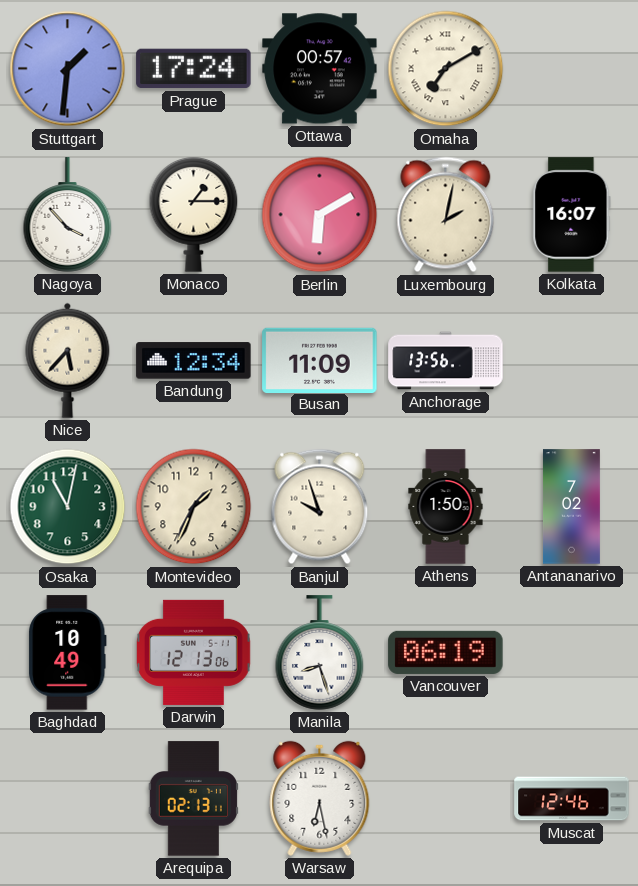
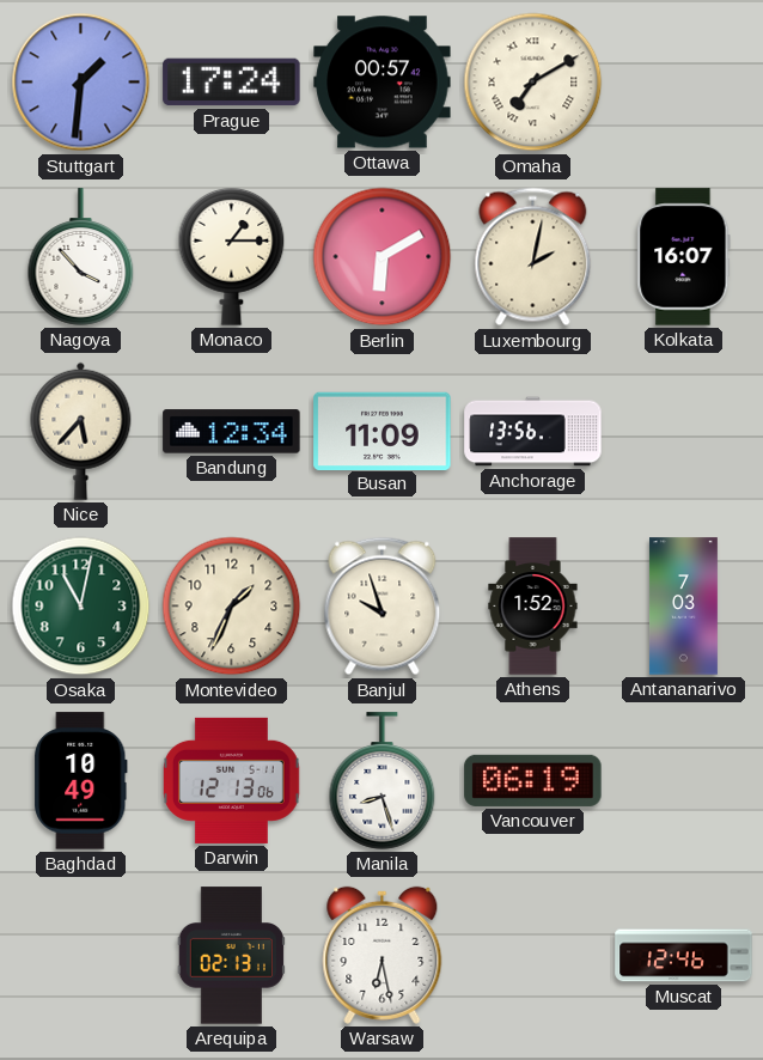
Athens: 1:50 -> 1:52 (533, 607)
Antananarivo: 7:02 -> 7:03 (683, 607)
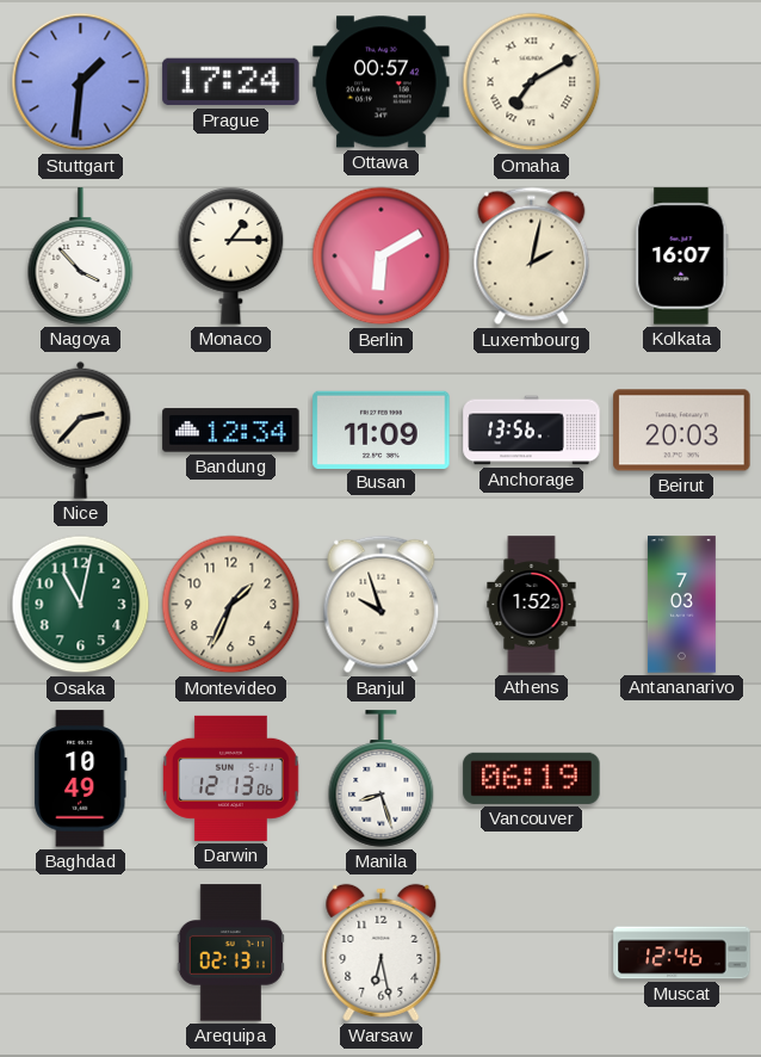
Nice: 5:37 -> 2:37 (81, 429)
Beirut: none -> 20:03 (682, 431)
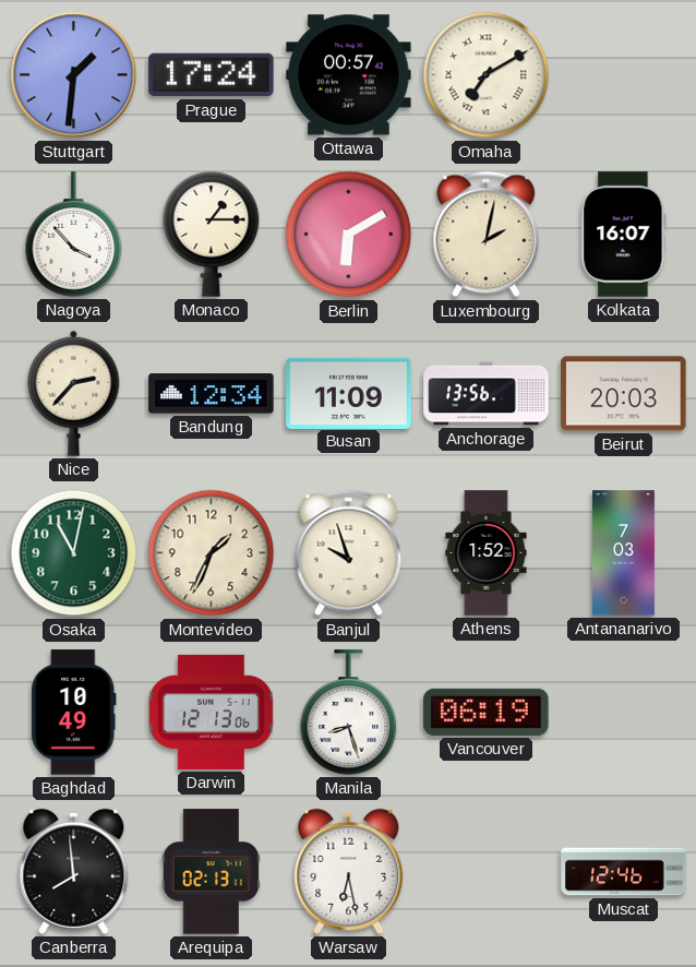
Canberra: none -> 7:59 (74, 871)
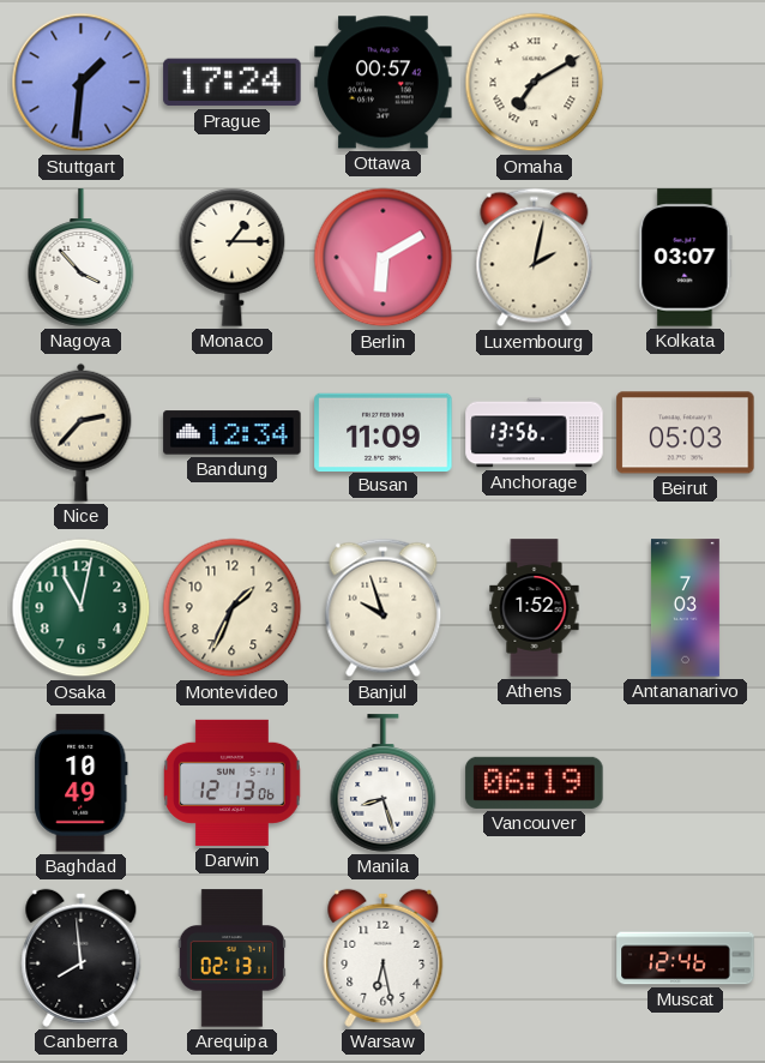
Kolkata: 16:07 -> 03:07 (686, 258)
Beirut: 20:03 -> 05:03 (686, 433)
